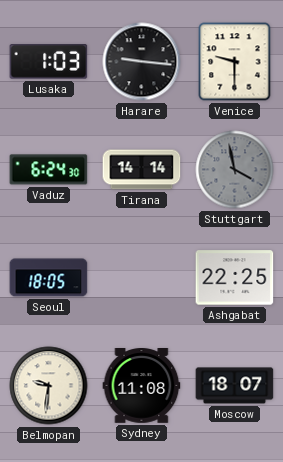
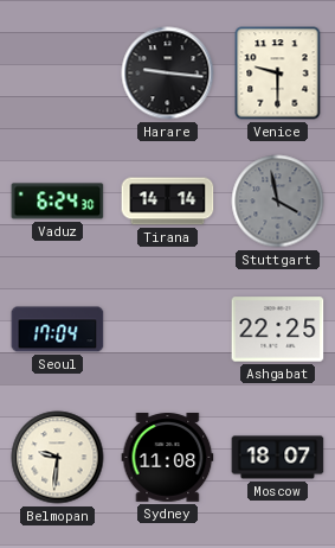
Lusaka: 1:03 -> none (49, 62)
Seoul: 18:05 -> 17:04 (58, 330)
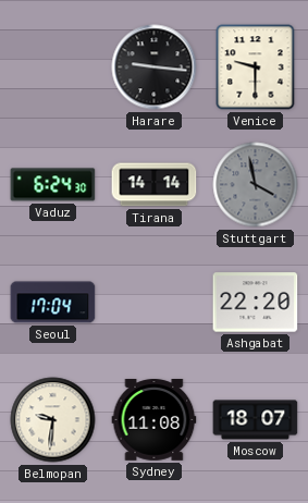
Ashgabat: 22:25 -> 22:20 (256, 303)
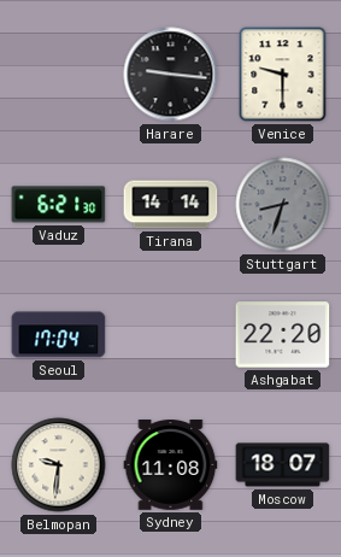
Vaduz: 6:24 -> 6:21 (59, 205)
Stuttgart: 3:58 -> 8:33 (283, 205)
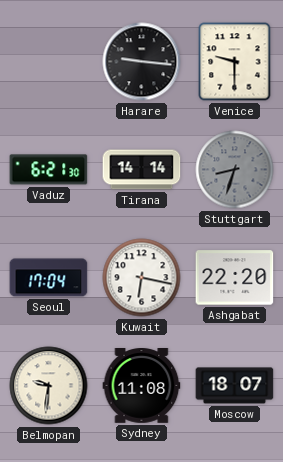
Kuwait: none -> 6:17 (142, 278)
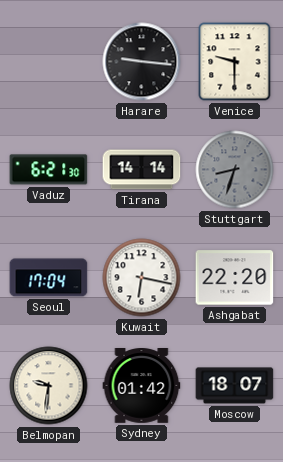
Sydney: 11:08 -> 01:42 (142, 386)
